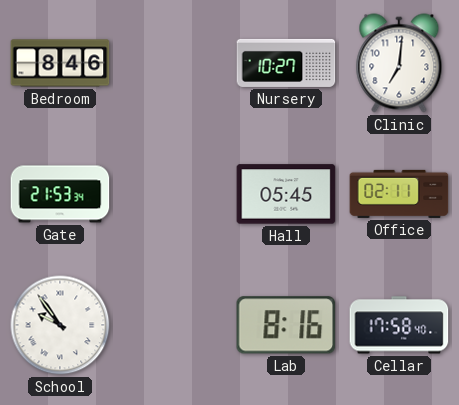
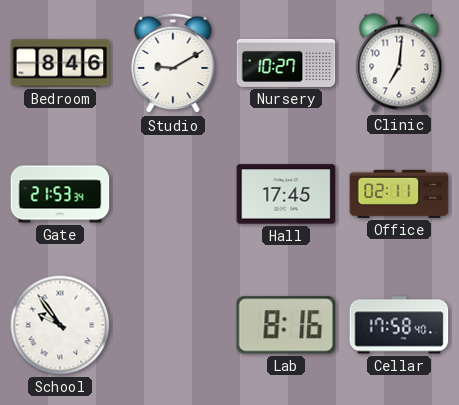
Studio: none -> 9:10 (173, 63)
Hall: 05:45 -> 17:45 (286, 194)
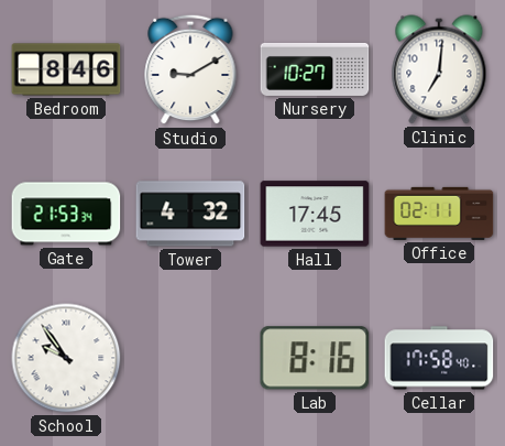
Tower: none -> 4:32 (190, 214)
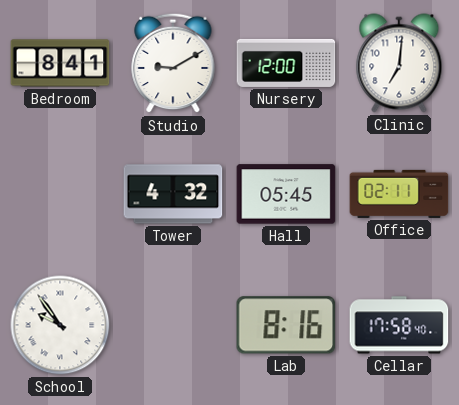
Bedroom: 8:46 -> 8:41 (60, 63)
Nursery: 10:27 -> 12:00 (286, 63)
Gate: 21:53 -> none (66, 214)
Hall: 17:45 -> 05:45 (286, 194)
